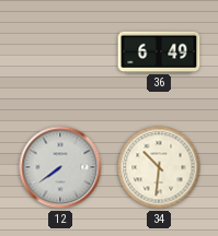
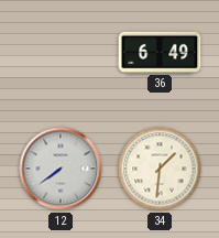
34: 10:31 -> 1:31 (160, 169)
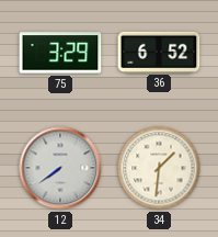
75: none -> 3:29 (60, 53)
36: 6:49 -> 6:52 (159, 52)
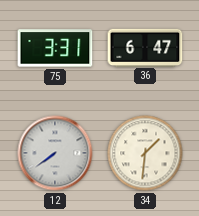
75: 3:29 -> 3:31 (55, 48)
36: 6:52 -> 6:47 (145, 47)
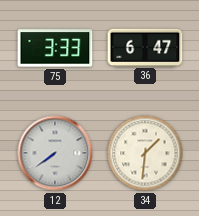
75: 3:31 -> 3:33 (55, 48)
